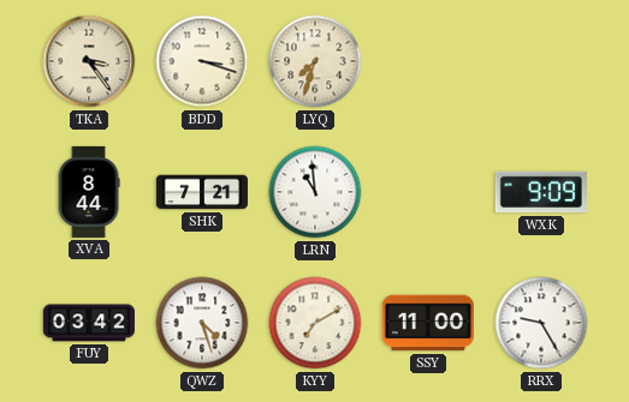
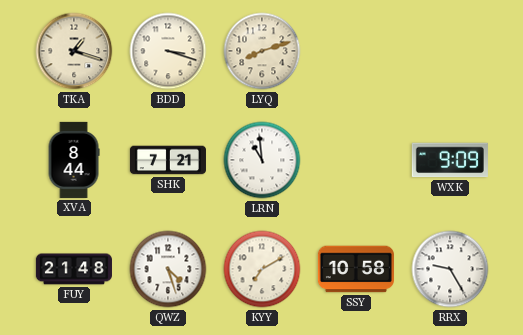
TKA: 3:24 -> 1:18 (74, 51)
LYQ: 7:33 -> 8:12 (262, 51)
FUY: 03:42 -> 21:48 (74, 269)
SSY: 11:00 -> 10:58 (356, 269)
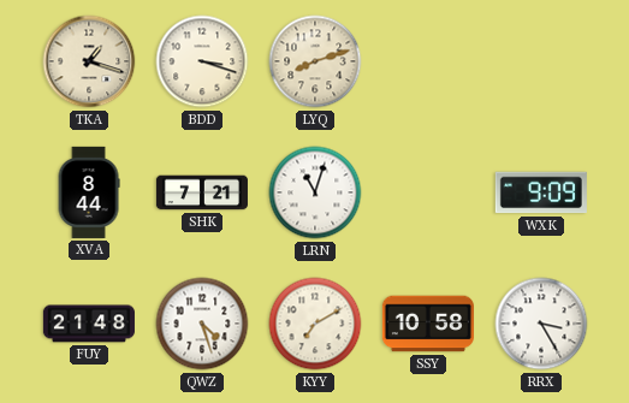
LRN: 10:59 -> 11:03 (315, 192)
RRX: 9:25 -> 3:25 (541, 324)
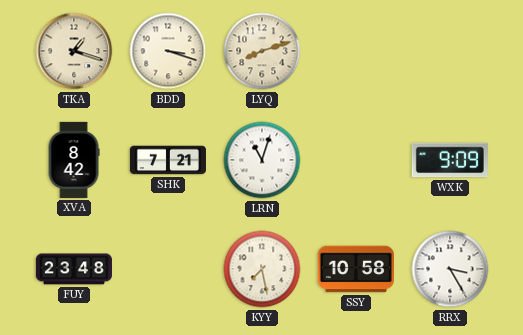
XVA: 8:44 -> 8:42 (74, 160)
FUY: 21:48 -> 23:48 (74, 269)
QWZ: 4:27 -> none (202, 324)
KYY: 7:10 -> 7:28 (262, 269)
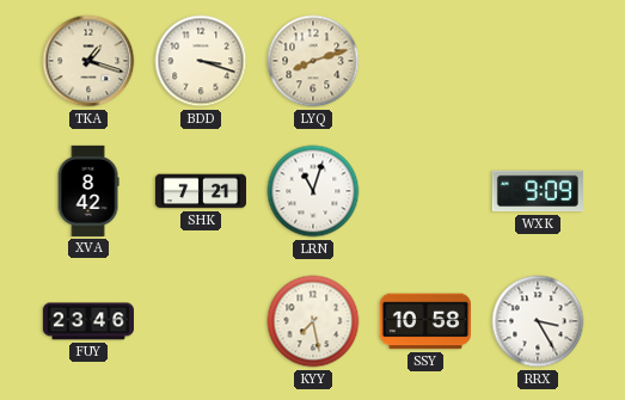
FUY: 23:48 -> 23:46 (88, 321)
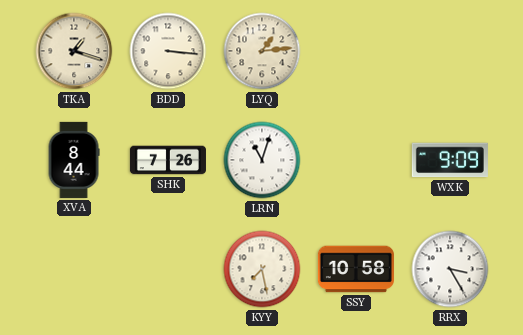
BDD: 3:18 -> 3:16 (168, 51)
LYQ: 8:12 -> 1:14 (262, 51)
XVA: 8:42 -> 8:44 (74, 160)
SHK: 7:21 -> 7:26 (168, 160)
FUY: 23:46 -> none (88, 321)
